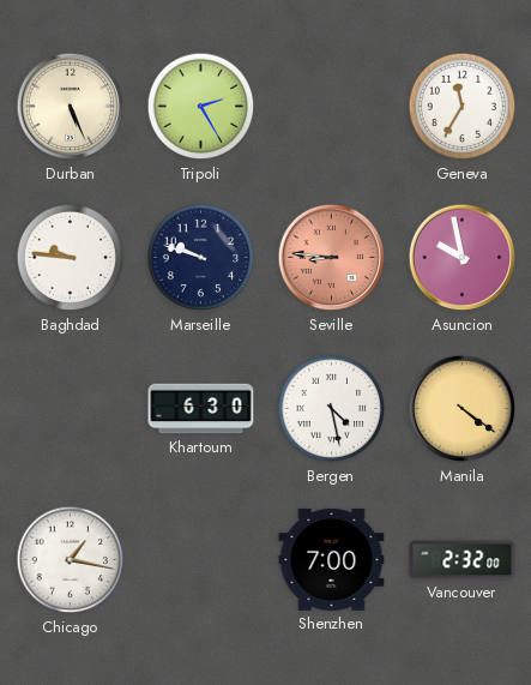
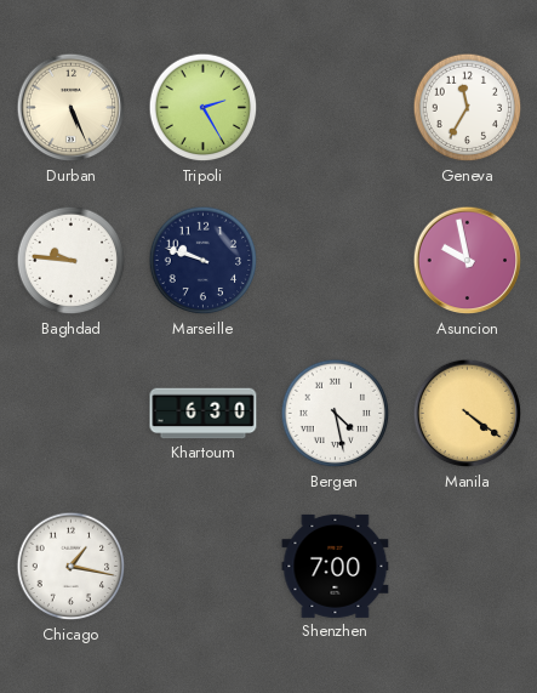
Seville: 8:46 -> none (332, 258)
Vancouver: 2:32 -> none (463, 560)
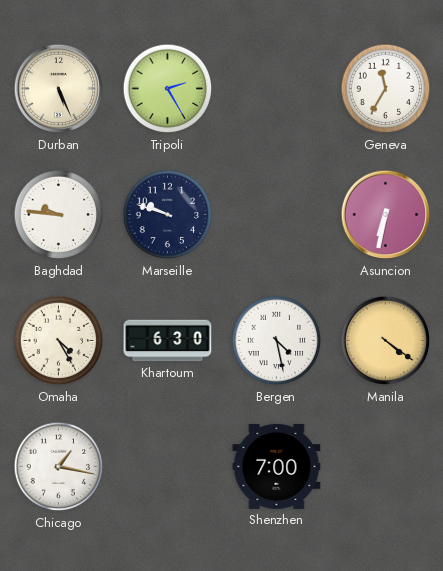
Asuncion: 9:58 -> 6:32 (386, 215)
Omaha: none -> 4:25 (59, 341)
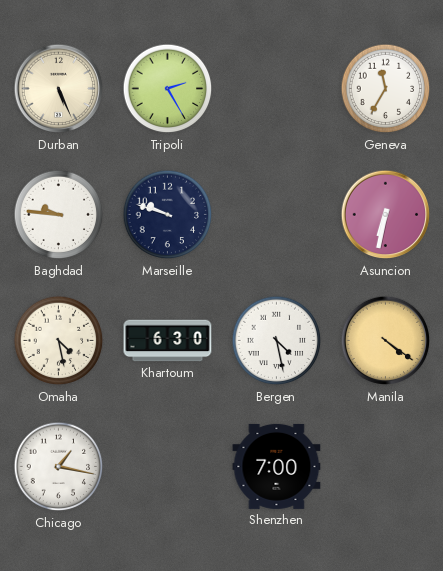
Omaha: 4:25 -> 4:28 (59, 341)
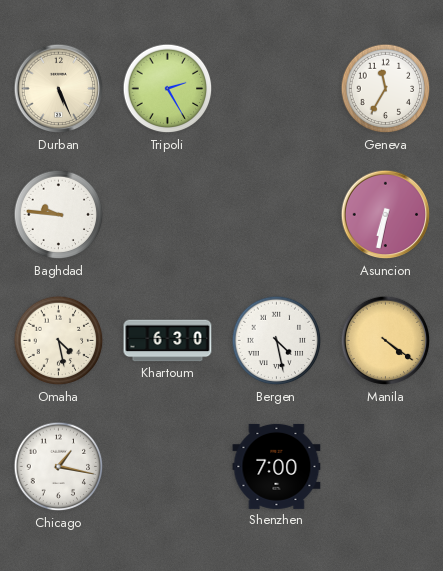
Marseille: 9:48 -> none (168, 215)
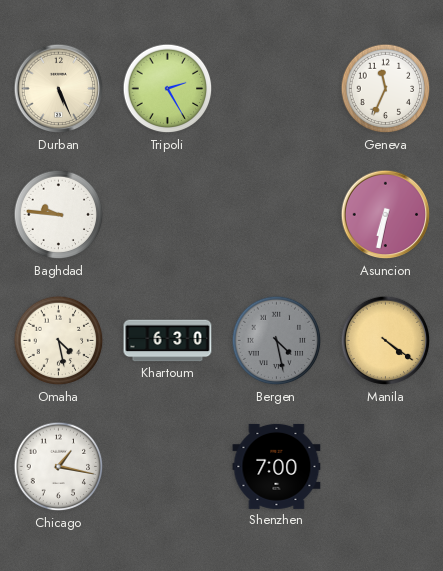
Geneva: 11:35 -> 11:34 (386, 89)
Bergen dial: white -> grey (277, 341)
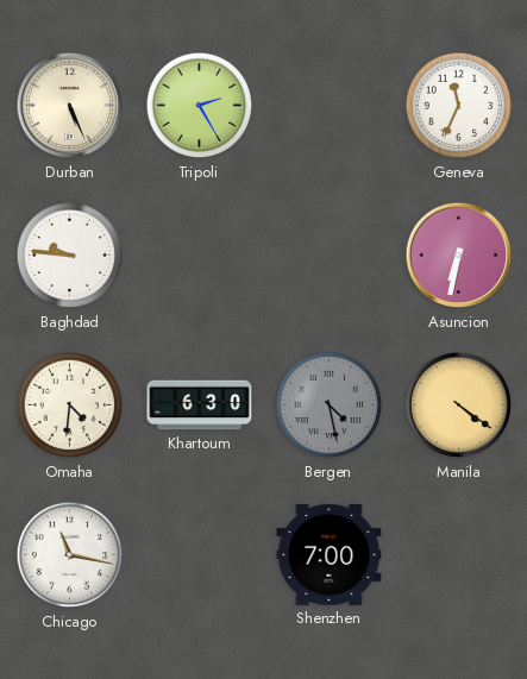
Omaha: 4:28 -> 4:31 (70, 405)
Chicago: 1:17 -> 11:17 (70, 555)
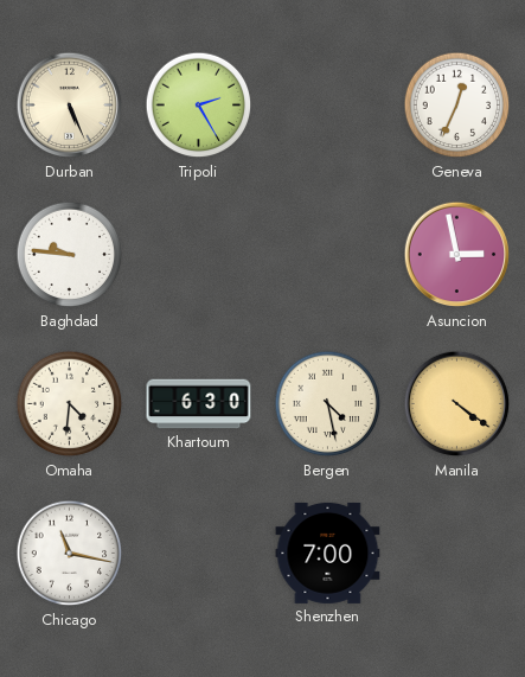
Geneva: 11:34 -> 12:34 (457, 106)
Asuncion: 6:32 -> 2:58 (457, 255)
Bergen dial: grey -> cream (328, 404)
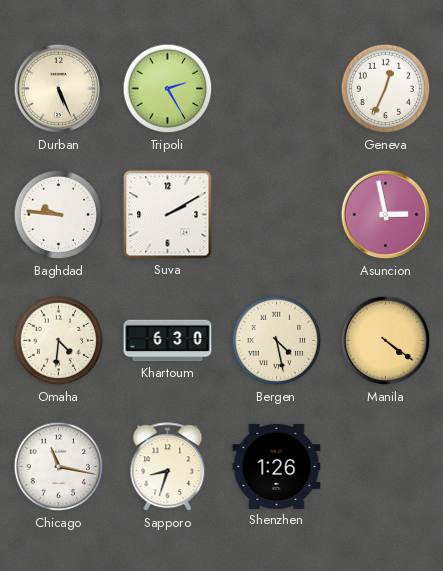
Suva: none -> 2:10 (168, 215)
Sapporo: none -> 8:33 (168, 467)
Shenzhen: 7:00 -> 1:26 (277, 466)
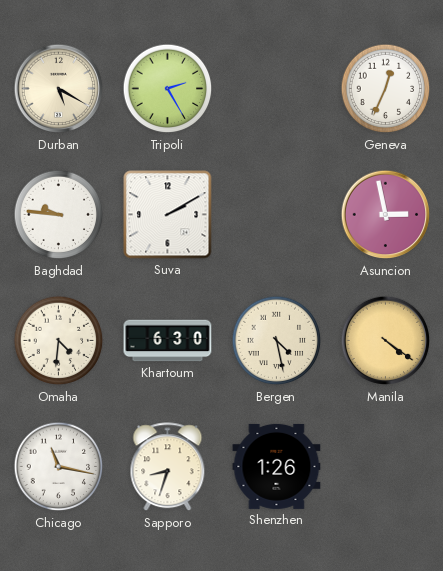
Durban: 5:26 -> 5:20 (59, 89)
